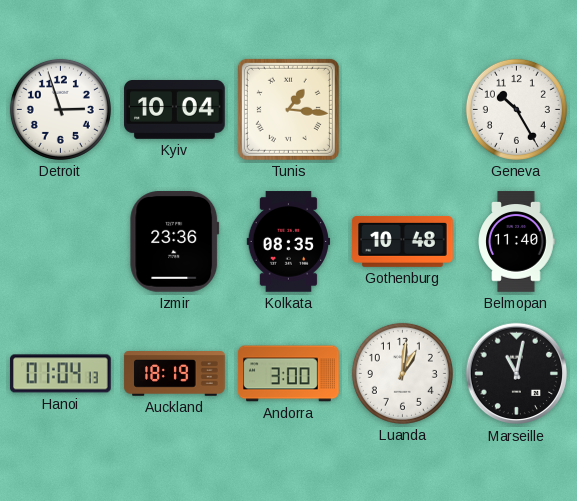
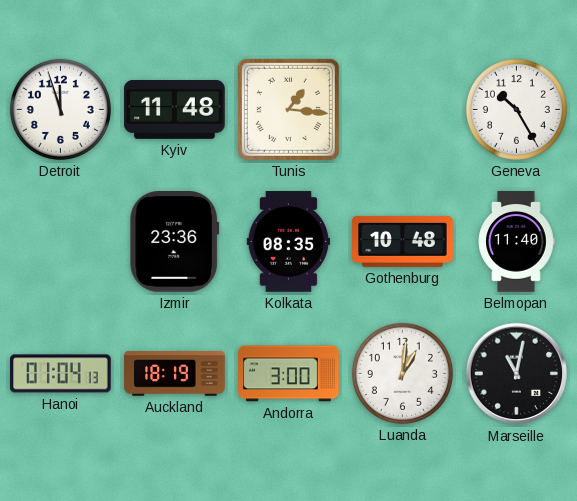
Detroit: 2:57 -> 11:57 (60, 109)
Kyiv: 10:04 -> 11:48 (175, 110)
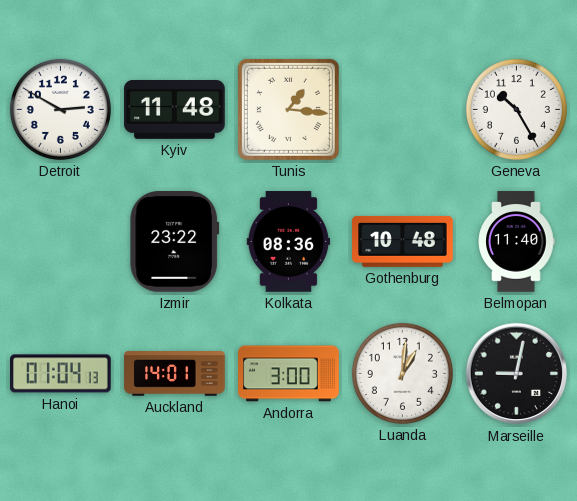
Detroit: 11:57 -> 2:50 (60, 109)
Izmir: 23:36 -> 23:22 (175, 242)
Kolkata: 08:35 -> 08:36 (289, 242)
Auckland: 18:19 -> 14:01 (175, 374)
Marseille: 11:02 -> 9:02 (517, 374)
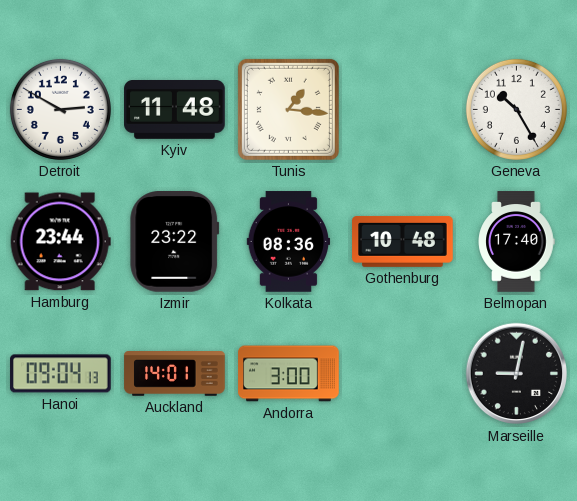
Hamburg: none -> 23:44 (60, 242)
Belmopan: 11:40 -> 17:40 (516, 242)
Hanoi: 01:04 -> 09:04 (61, 374)
Luanda: 1:01 -> none (402, 373)
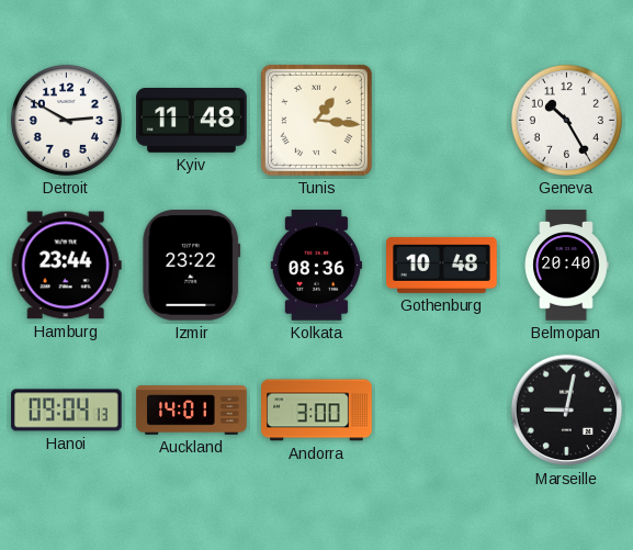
Belmopan: 17:40 -> 20:40 (566, 266)
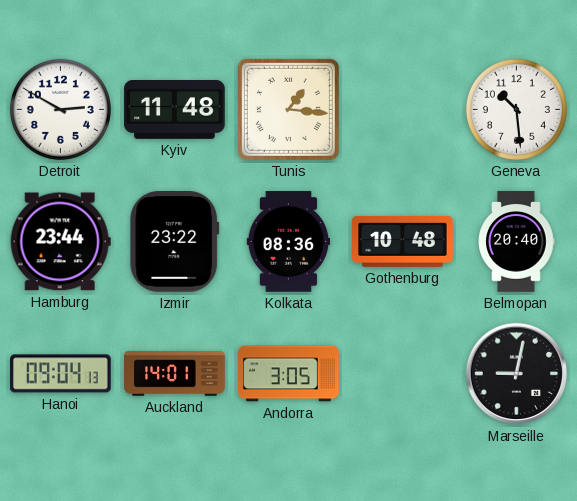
Geneva: 10:25 -> 10:29 (516, 109)
Andorra: 3:00 -> 3:05 (289, 374)
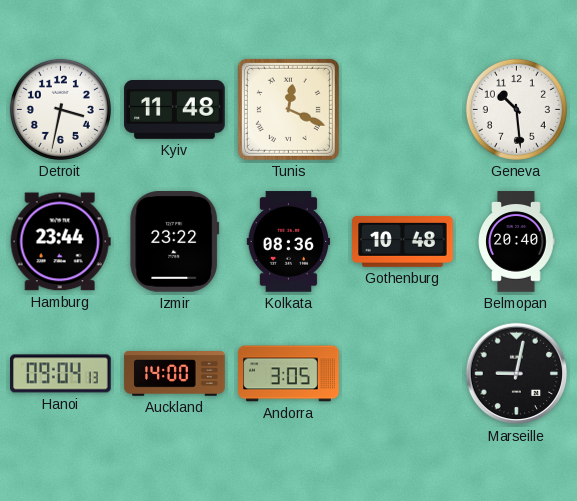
Detroit: 2:50 -> 3:32 (60, 109)
Tunis: 1:16 -> 12:19 (288, 109)
Auckland: 14:01 -> 14:00 (175, 374)
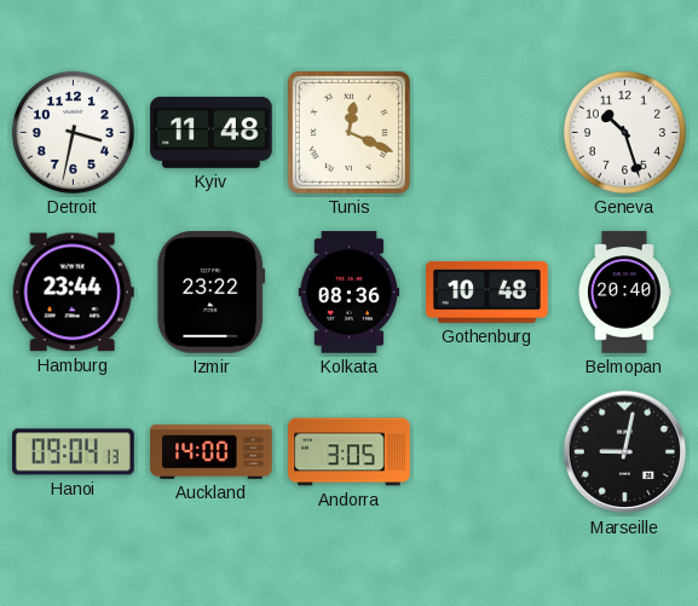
Geneva: 10:29 -> 10:27 (624, 132)
